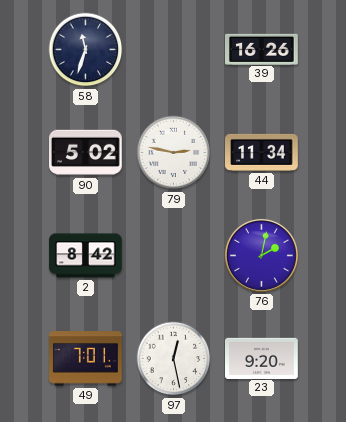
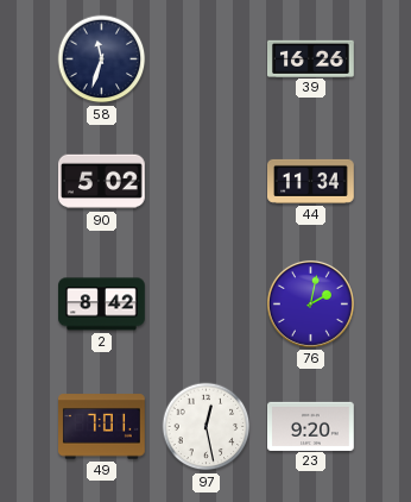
79: 2:47 -> none (174, 153)
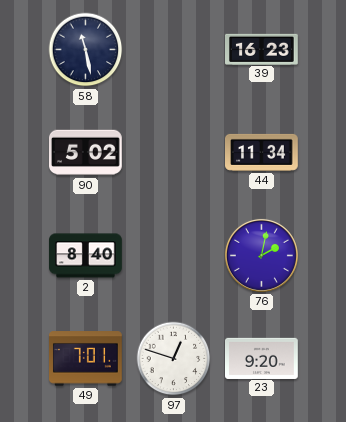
58: 11:33 -> 11:28 (86, 50)
39: 16:26 -> 16:23 (262, 49)
2: 8:42 -> 8:40 (86, 256)
97: 12:28 -> 12:48 (174, 359)
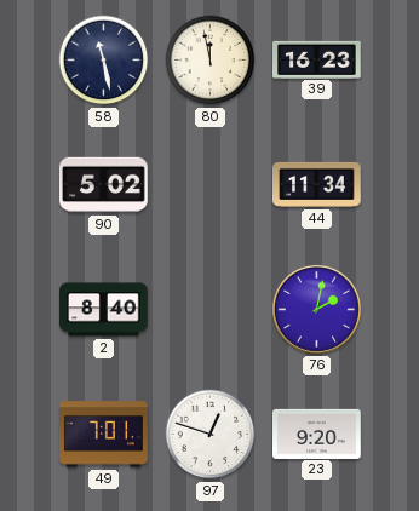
80: none -> 11:58 (211, 61)
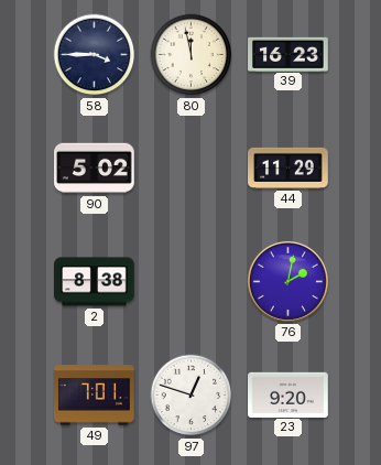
58: 11:28 -> 3:45 (95, 55)
44: 11:34 -> 11:29 (289, 167)
2: 8:40 -> 8:38 (95, 282)
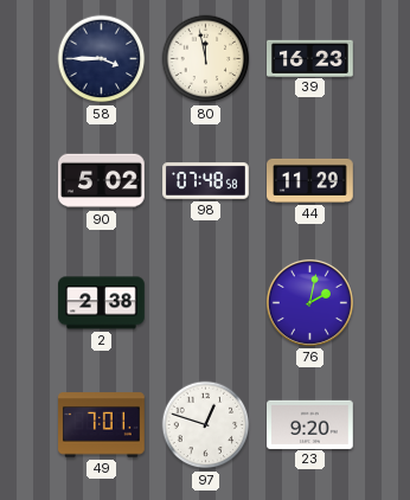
98: none -> 07:48 (206, 181)
2: 8:38 -> 2:38 (102, 303)
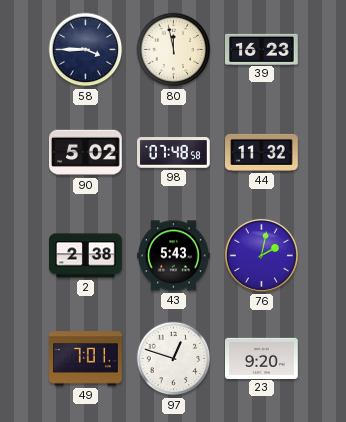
44: 11:29 -> 11:32 (262, 152)
43: none -> 5:43 (174, 256)
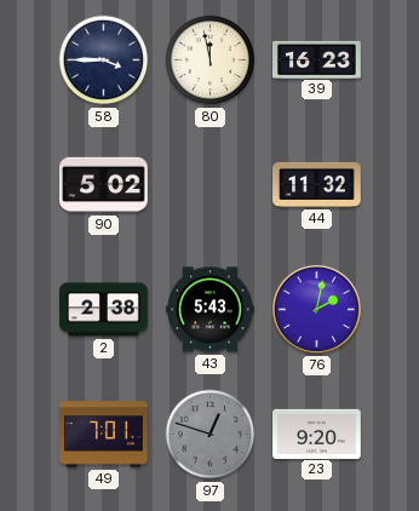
98: 07:48 -> none (174, 153)
97 dial: white -> grey (211, 435)
